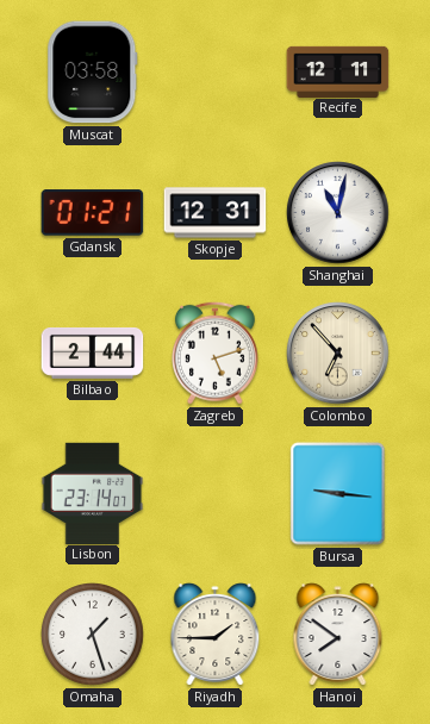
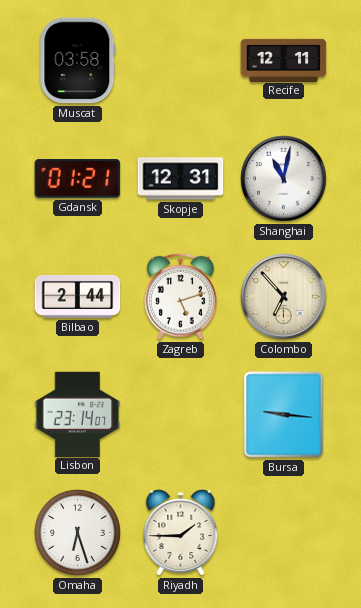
Omaha: 1:27 -> 6:27 (78, 533)
Hanoi: 7:51 -> none (338, 635)
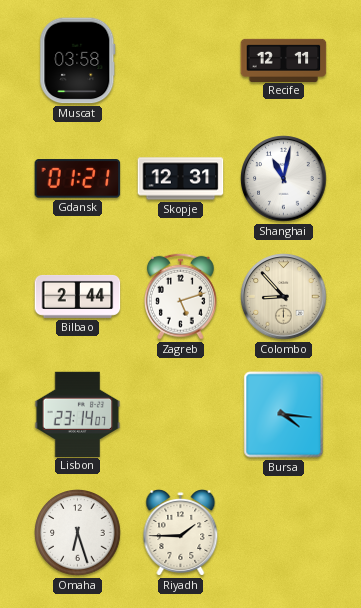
Colombo: 6:53 -> 8:53 (284, 297)
Bursa: 9:16 -> 4:16 (284, 415)
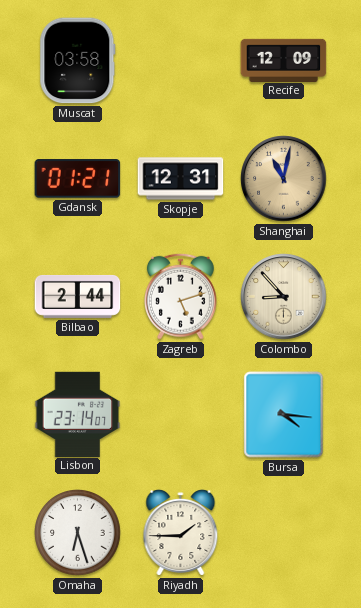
Recife: 12:11 -> 12:09 (284, 60)
Shanghai dial: white -> champagne (284, 179)
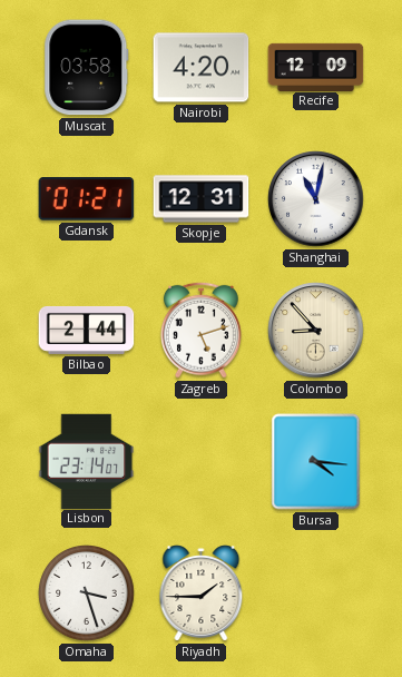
Nairobi: none -> 4:20 (202, 68)
Shanghai dial: champagne -> white (316, 199)
Omaha: 6:27 -> 3:27 (87, 593)
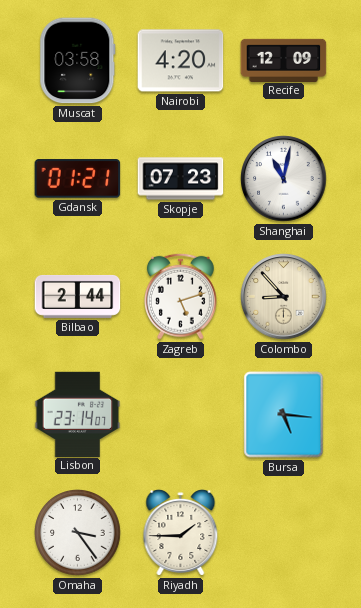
Skopje: 12:31 -> 07:23 (181, 179)
Bursa: 4:16 -> 5:16 (284, 415)
Omaha: 3:27 -> 3:24 (78, 533)
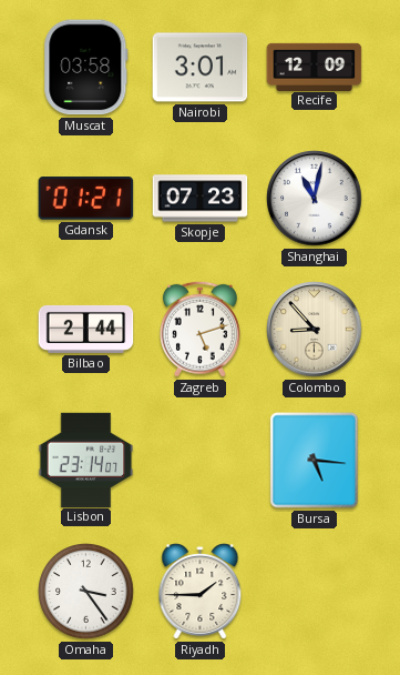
Nairobi: 4:20 -> 3:01 (201, 68)
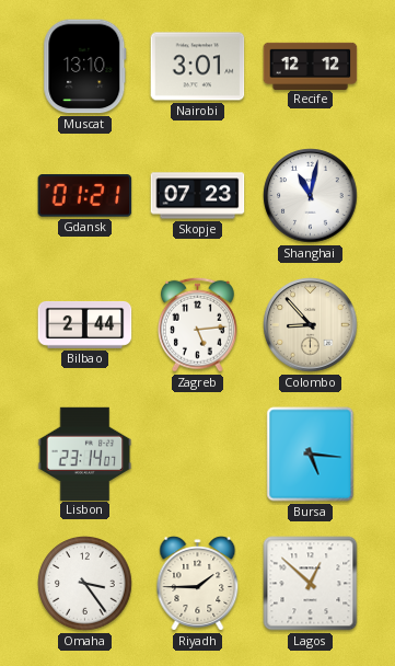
Muscat: 03:58 -> 13:10 (85, 67)
Recife: 12:09 -> 12:12 (311, 66)
Zagreb: 5:12 -> 5:14 (197, 324)
Lagos: none -> 12:52 (311, 584)
